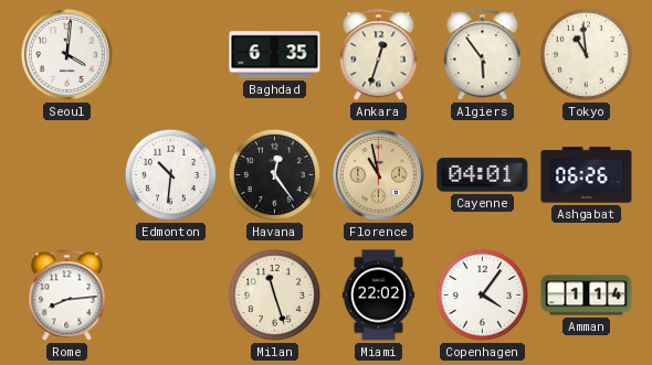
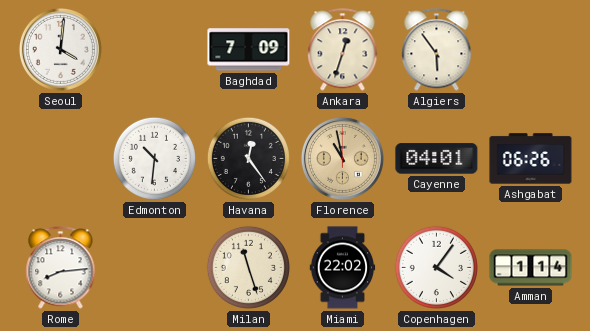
Baghdad: 6:35 -> 7:09 (249, 50)
Tokyo: 10:59 -> none (586, 54)
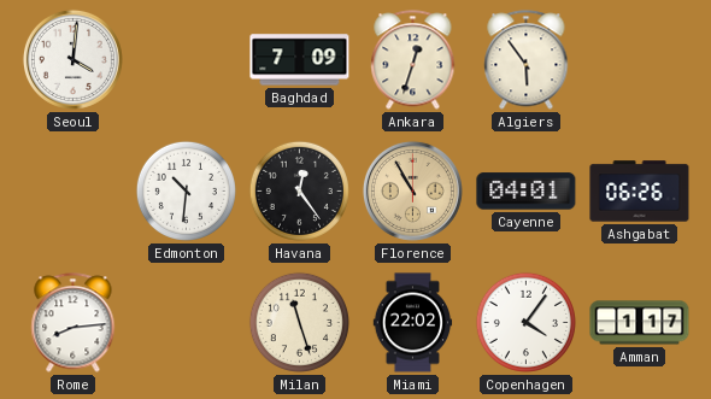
Florence: 10:58 -> 10:55 (412, 190)
Amman: 1:14 -> 1:17 (640, 323)
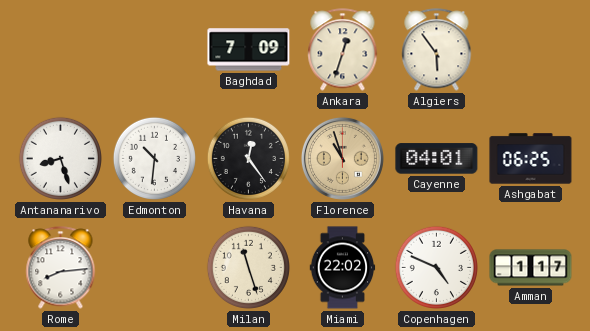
Seoul: 4:01 -> none (72, 59)
Antananarivo: none -> 8:27 (60, 158)
Florence: 10:55 -> 10:57 (342, 158)
Ashgabat: 06:26 -> 06:25 (531, 159)
Copenhagen: 4:06 -> 4:49 (436, 267)
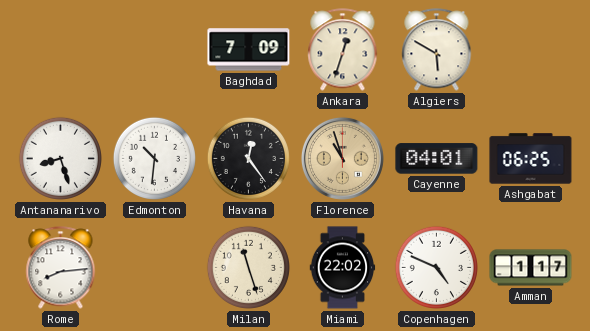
Algiers: 5:54 -> 5:50 (437, 50)
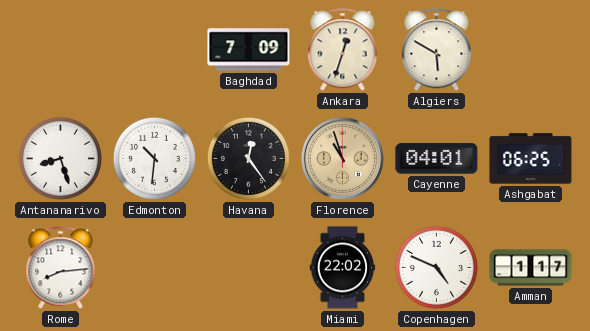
Milan: 11:27 -> none (248, 267)
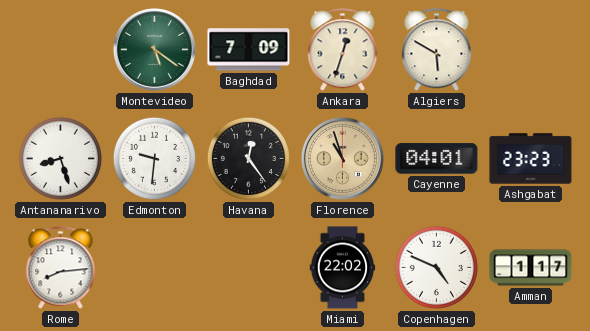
Montevideo: none -> 5:21 (154, 49)
Edmonton: 10:31 -> 9:31 (154, 158)
Ashgabat: 06:25 -> 23:23 (531, 159)
